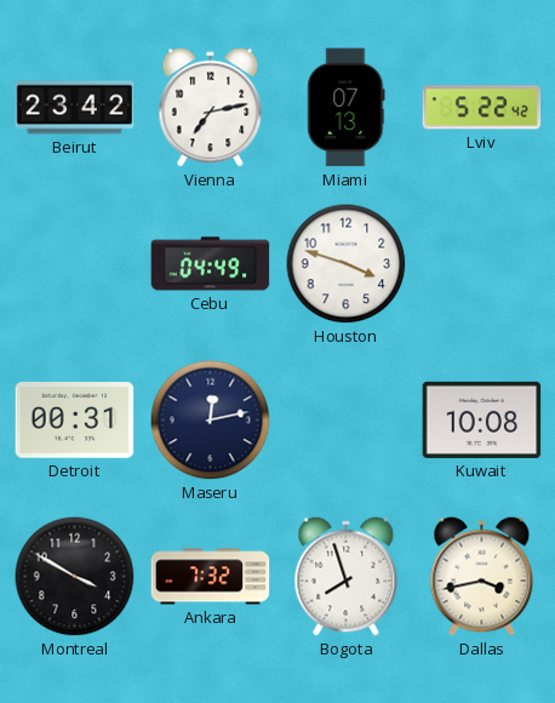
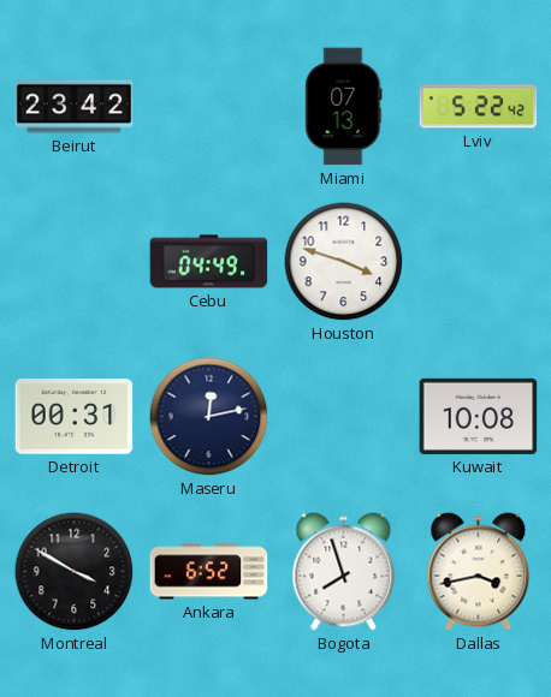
Vienna: 7:13 -> none (211, 108)
Ankara: 7:32 -> 6:52 (209, 572)
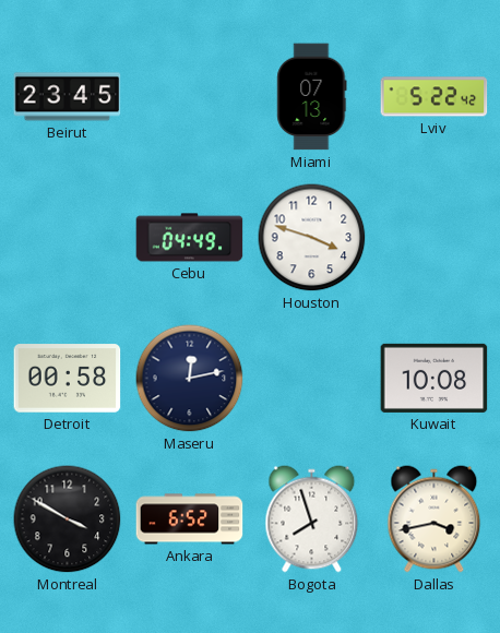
Beirut: 23:42 -> 23:45 (68, 97)
Detroit: 00:31 -> 00:58 (68, 379)
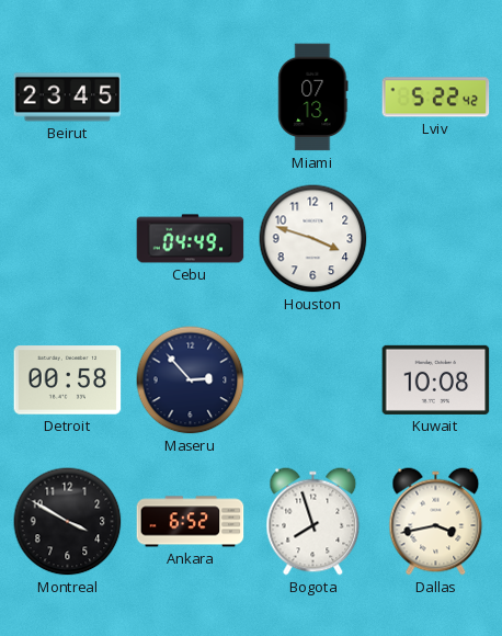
Maseru: 12:13 -> 2:53 (191, 381)
